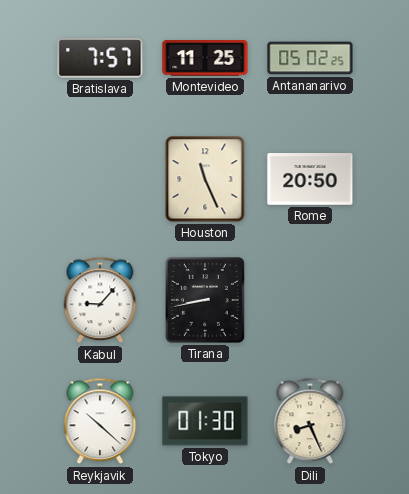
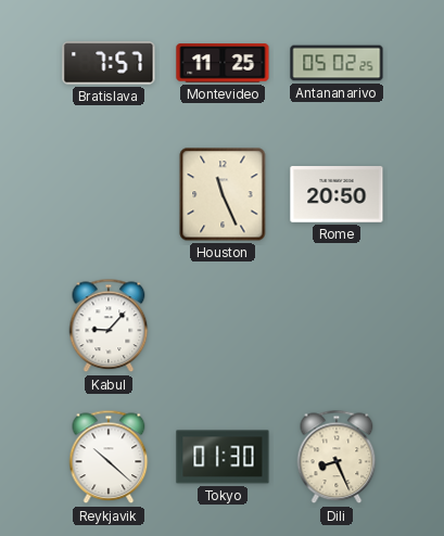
Tirana: 8:43 -> none (205, 300)
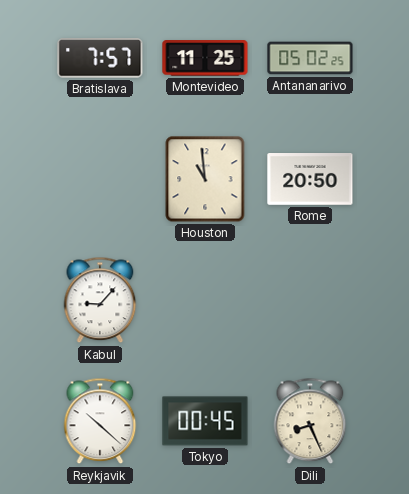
Houston: 11:26 -> 10:59 (205, 179)
Tokyo: 01:30 -> 00:45 (205, 421)
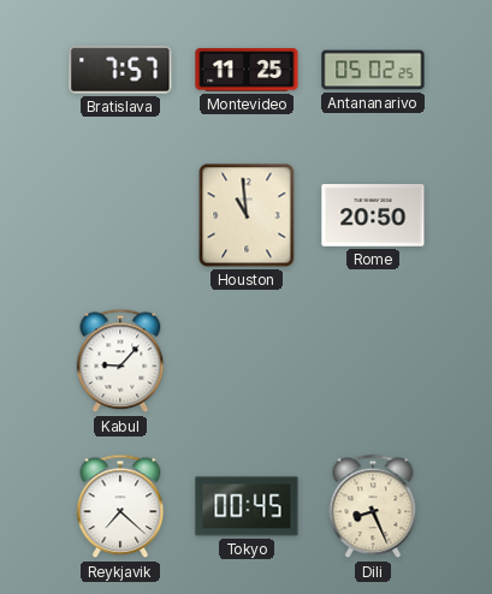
Reykjavik: 10:22 -> 7:22 (120, 506)
